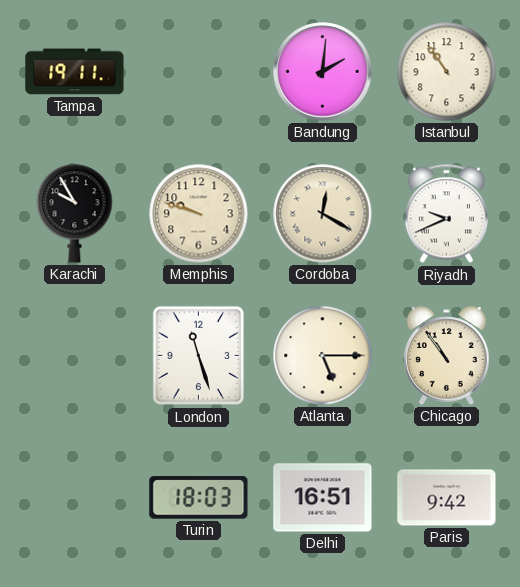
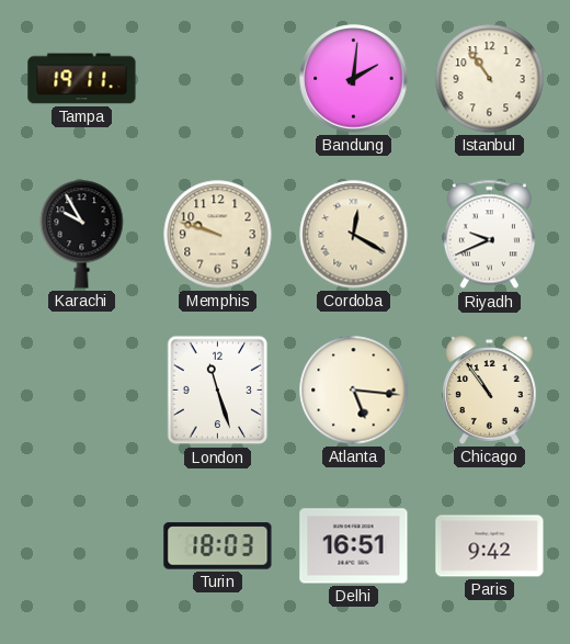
Atlanta: 5:15 -> 5:16 (354, 391)
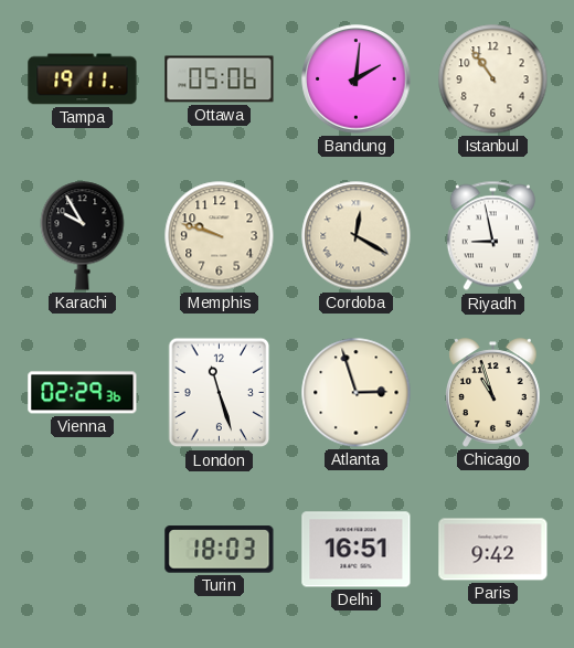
Ottawa: none -> 05:06 (220, 79)
Riyadh: 9:41 -> 8:58 (492, 236)
Vienna: none -> 02:29 (83, 393)
Atlanta: 5:16 -> 2:57 (357, 393)
Chicago: 10:54 -> 10:57 (493, 393)
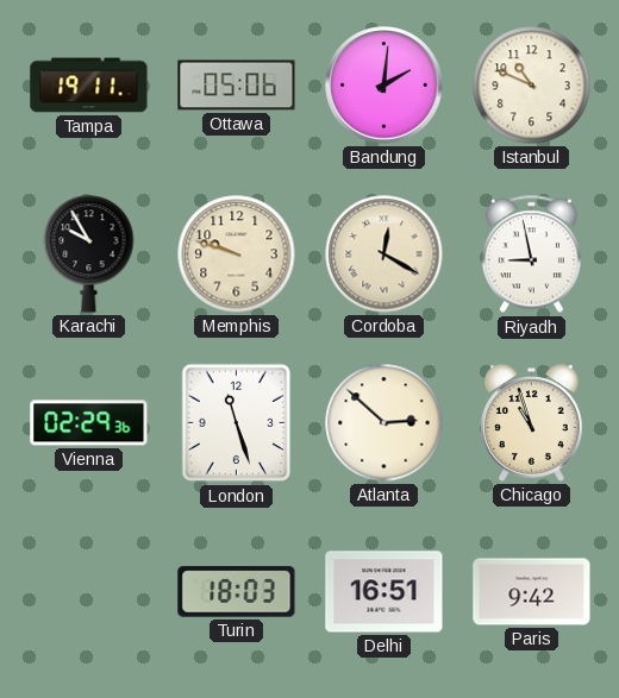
Istanbul: 10:54 -> 10:49 (532, 86)
Atlanta: 2:57 -> 2:52 (384, 423)
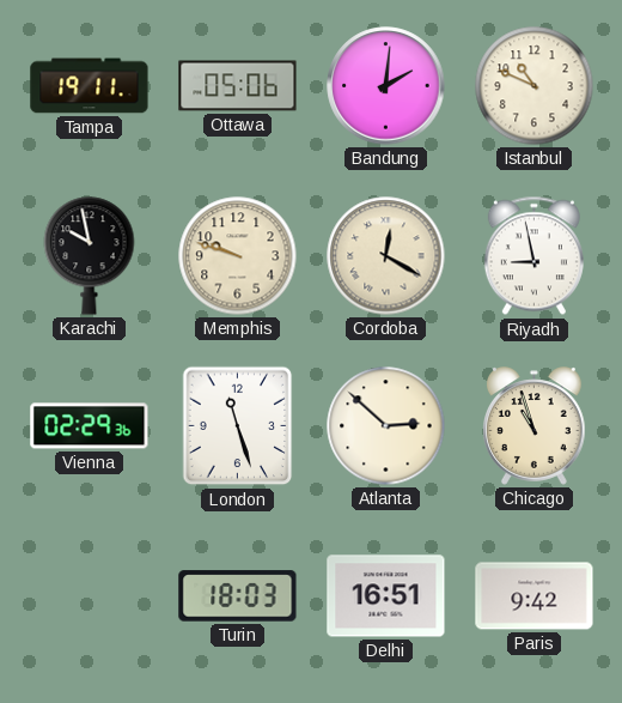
Karachi: 9:55 -> 9:58 (90, 256)
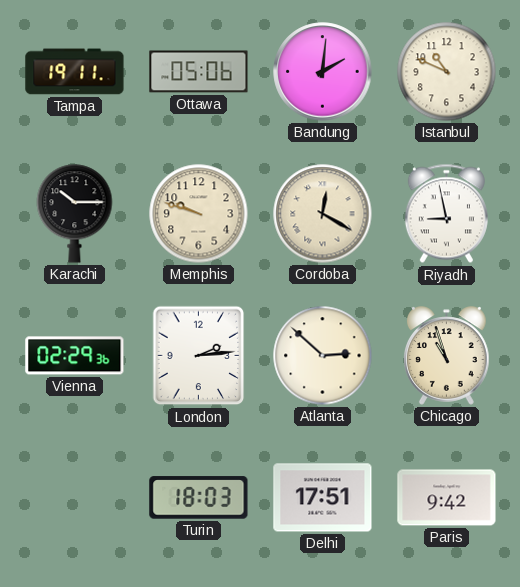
Karachi: 9:58 -> 10:15 (75, 214)
London: 11:27 -> 2:14 (199, 356)
Delhi: 16:51 -> 17:51 (323, 498)
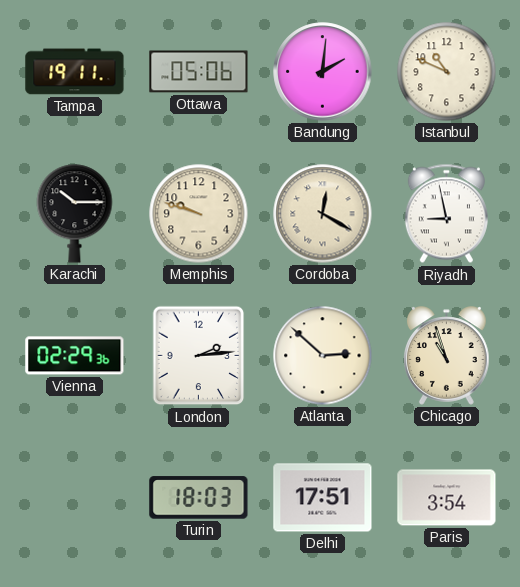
Paris: 9:42 -> 3:54 (447, 498)
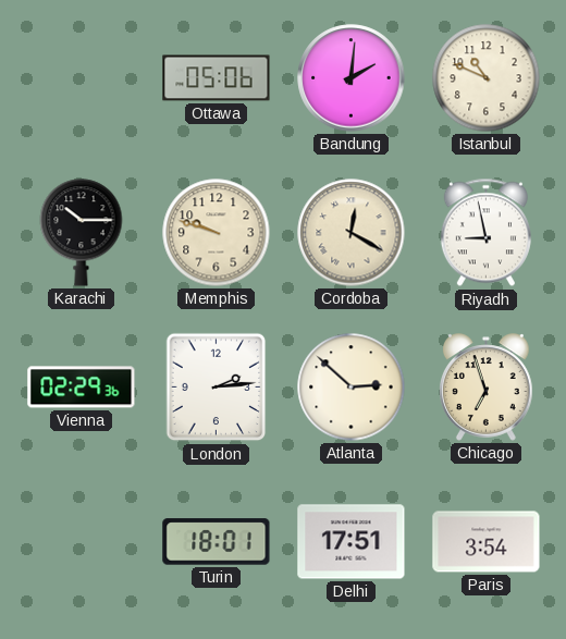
Tampa: 19:11 -> none (75, 72)
Chicago: 10:57 -> 6:57 (487, 388)
Turin: 18:03 -> 18:01 (217, 542)
